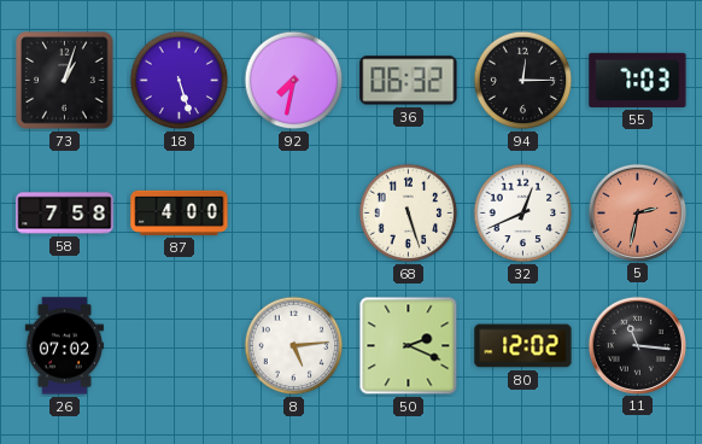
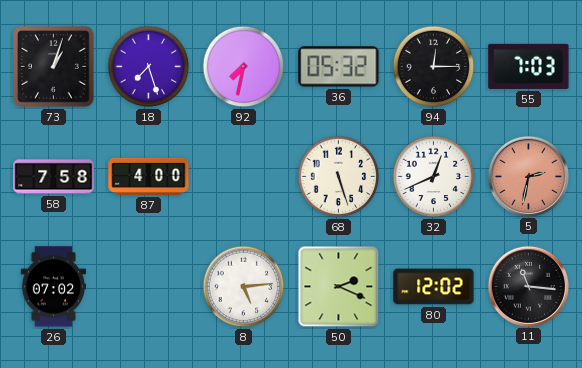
18: 5:27 -> 7:27 (149, 67)
36: 06:32 -> 05:32 (339, 67)
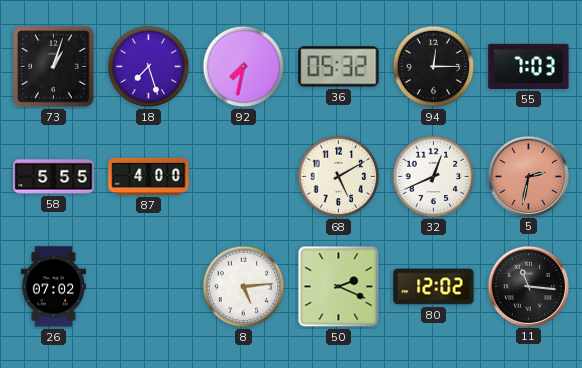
58: 7:58 -> 5:55 (54, 177)
68: 5:27 -> 5:10 (339, 177)
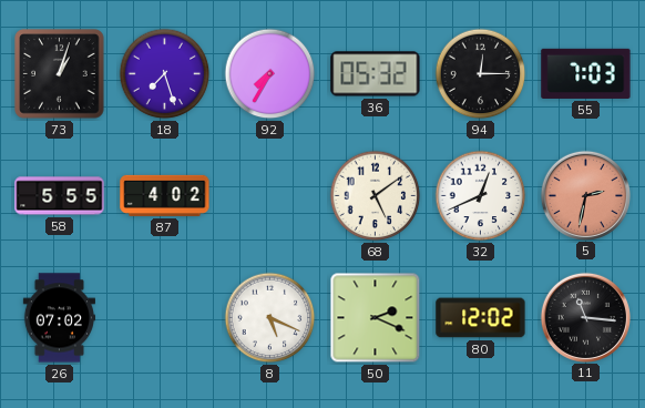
92: 7:32 -> 7:35 (270, 74)
87: 4:00 -> 4:02 (165, 195)
68: 5:10 -> 5:09 (376, 196)
8: 5:14 -> 5:19 (270, 318)
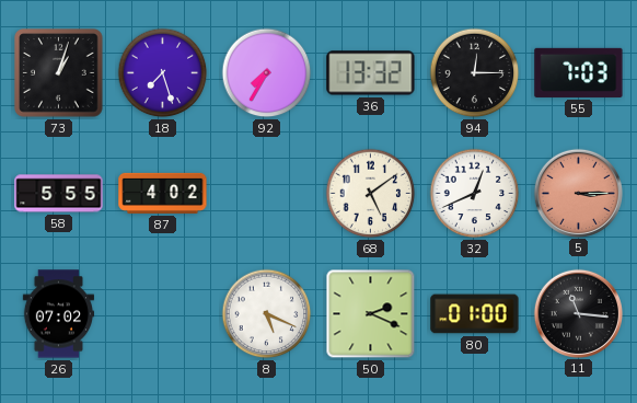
36: 05:32 -> 13:32 (371, 73)
5: 2:32 -> 3:15 (578, 193)
80: 12:02 -> 01:00 (475, 314)
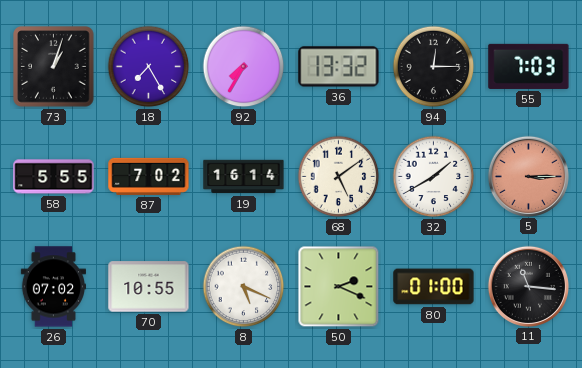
18: 7:27 -> 7:25 (149, 67)
87: 4:02 -> 7:02 (149, 176)
19: none -> 16:14 (244, 177)
32: 12:41 -> 1:40 (434, 177)
70: none -> 10:55 (149, 287)
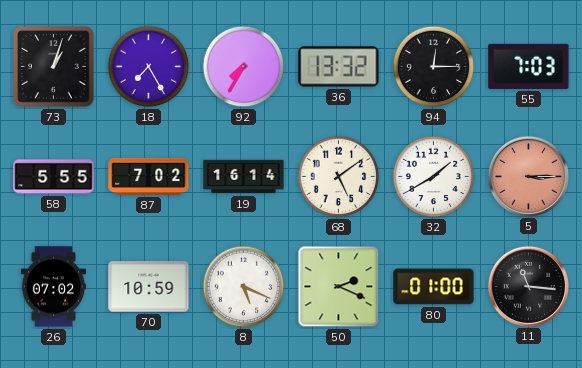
70: 10:55 -> 10:59 (149, 287)
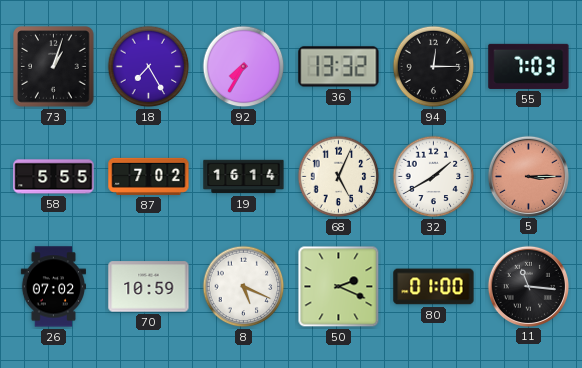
68: 5:09 -> 5:04 (339, 177)
